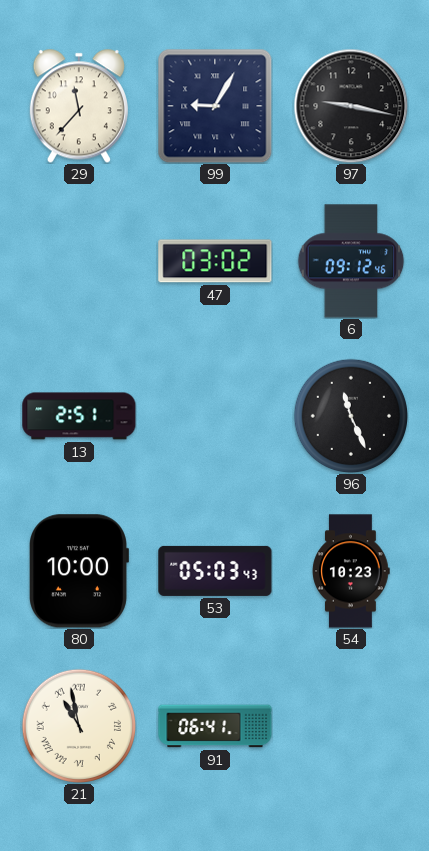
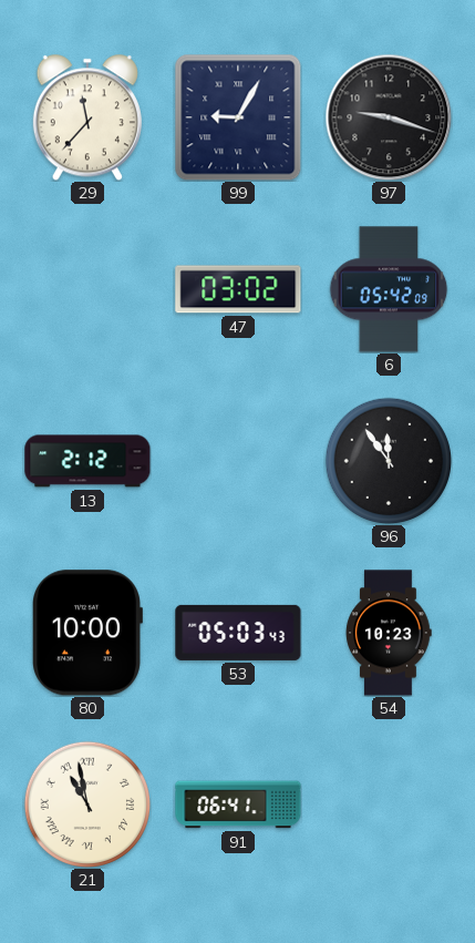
97: 9:17 -> 9:18 (389, 117)
6: 09:12 -> 05:42 (389, 289)
13: 2:51 -> 2:12 (87, 461)
96: 11:26 -> 11:54 (388, 460)
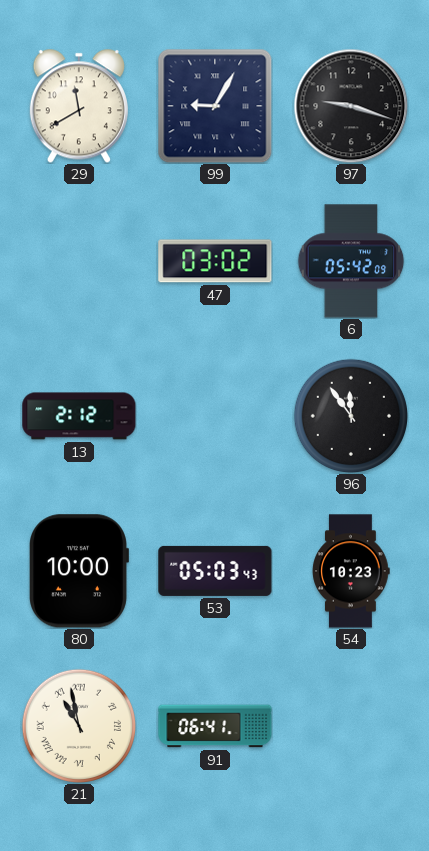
29: 11:37 -> 11:40 (79, 106)
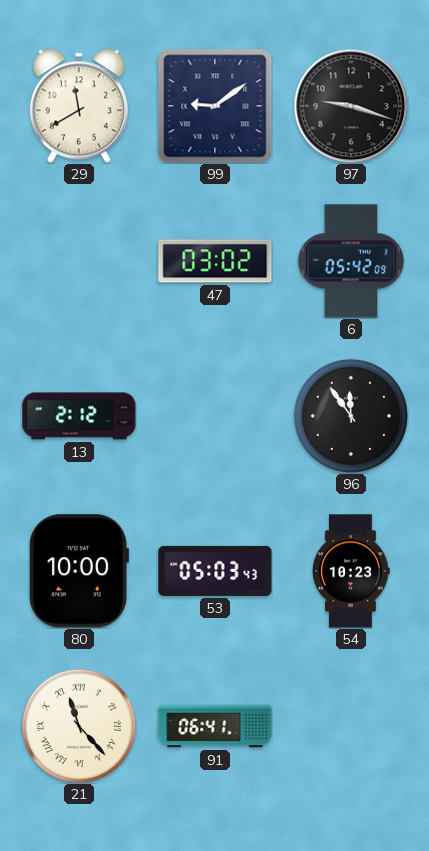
99: 9:05 -> 9:09 (215, 106)
21: 10:58 -> 11:23 (78, 725)
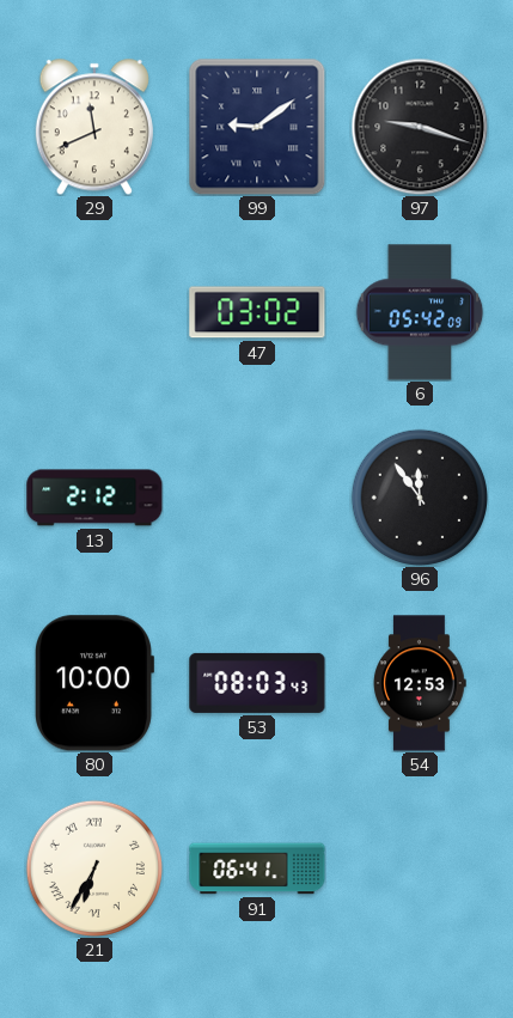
29: 11:40 -> 11:41 (94, 127)
53: 05:03 -> 08:03 (257, 683)
54: 10:23 -> 12:53 (420, 683)
21: 11:23 -> 6:35 (93, 867)
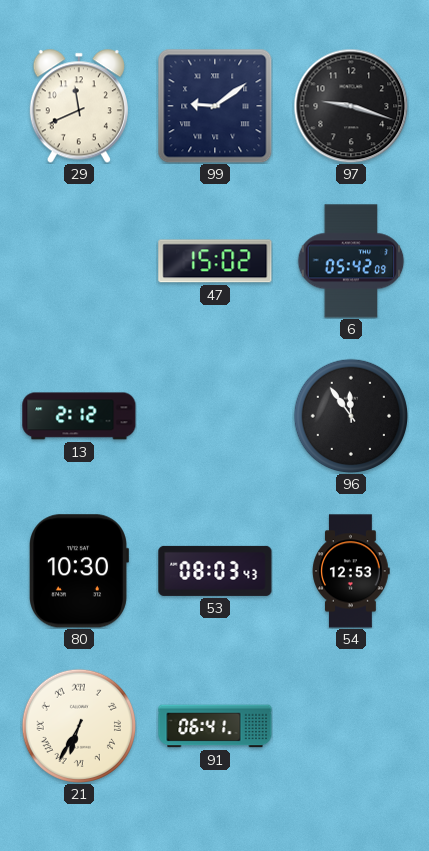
47: 03:02 -> 15:02 (215, 261)
80: 10:00 -> 10:30 (79, 571)
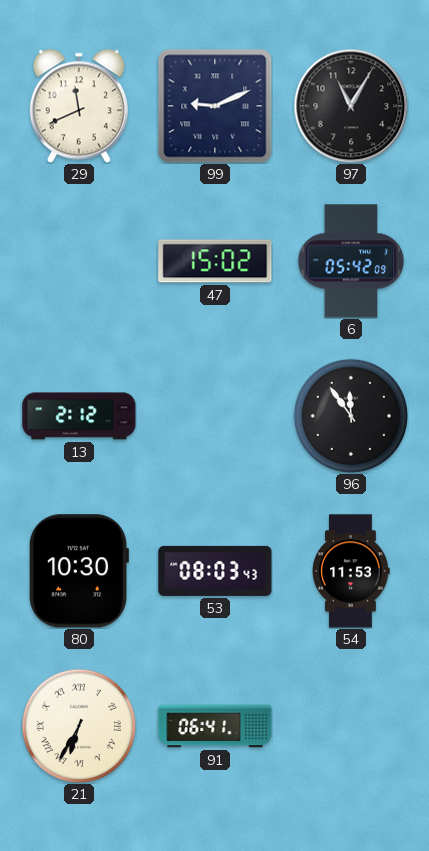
99: 9:09 -> 9:11 (215, 106)
97: 9:18 -> 11:05 (351, 106)
54: 12:53 -> 11:53 (351, 571)
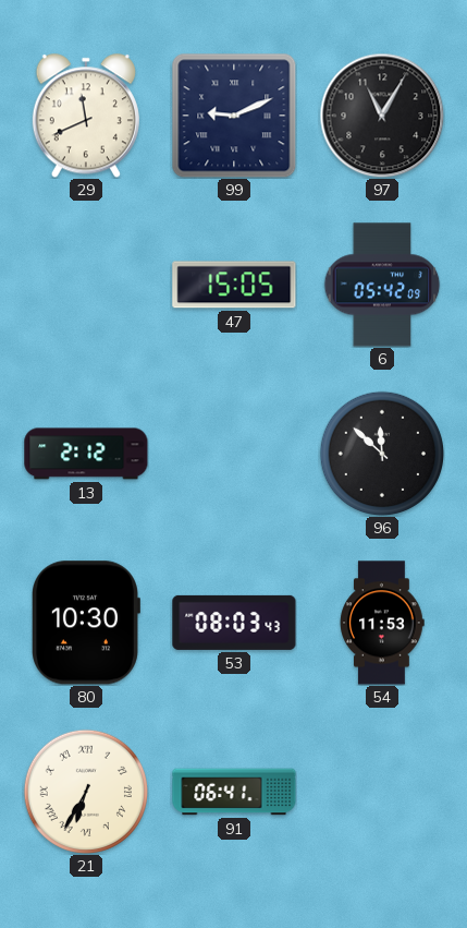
47: 15:02 -> 15:05 (234, 285)
96: 11:54 -> 11:52 (381, 453)
